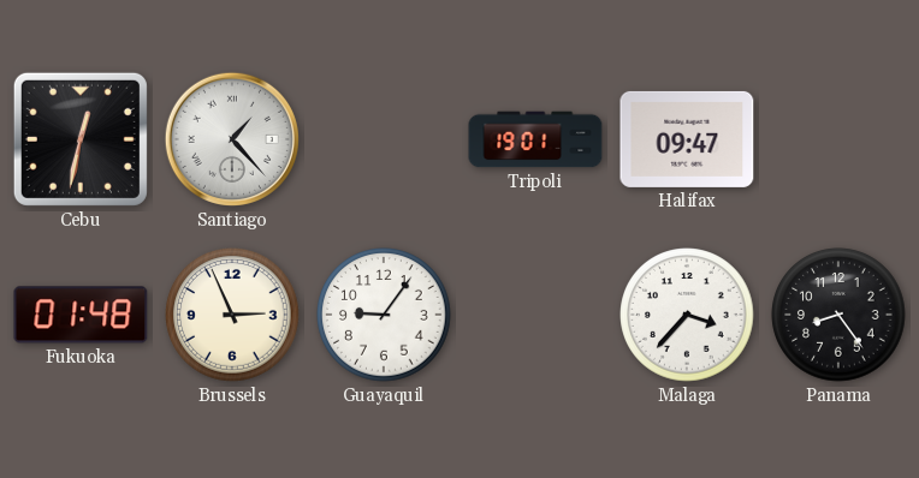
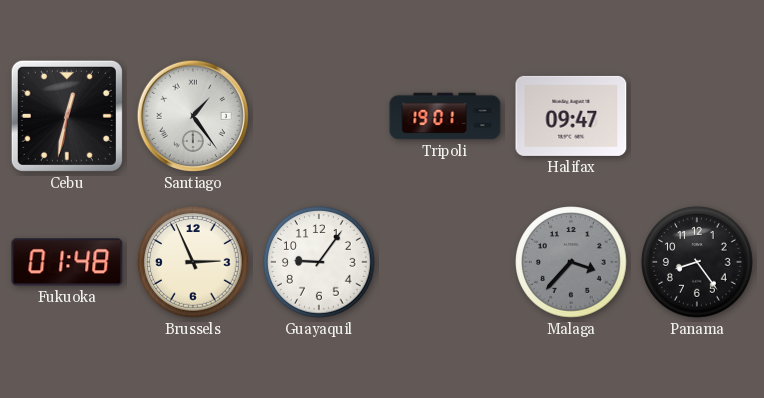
Santiago: 1:23 -> 1:24 (193, 116)
Malaga dial: white -> grey (571, 262)
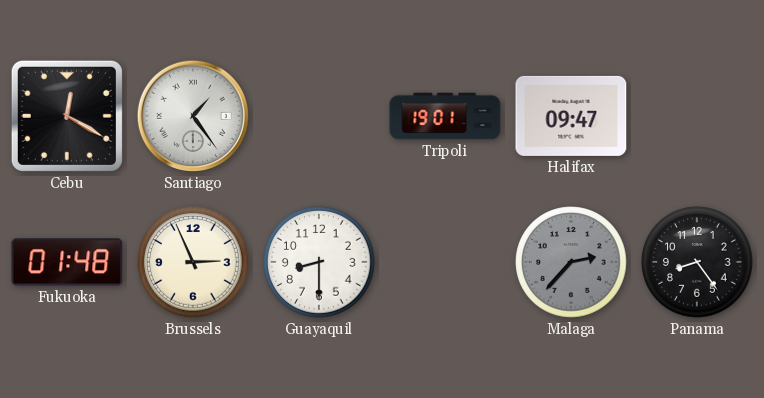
Cebu: 12:32 -> 12:20 (67, 116)
Guayaquil: 9:06 -> 8:30 (319, 262)
Malaga: 3:37 -> 2:37 (571, 262)
